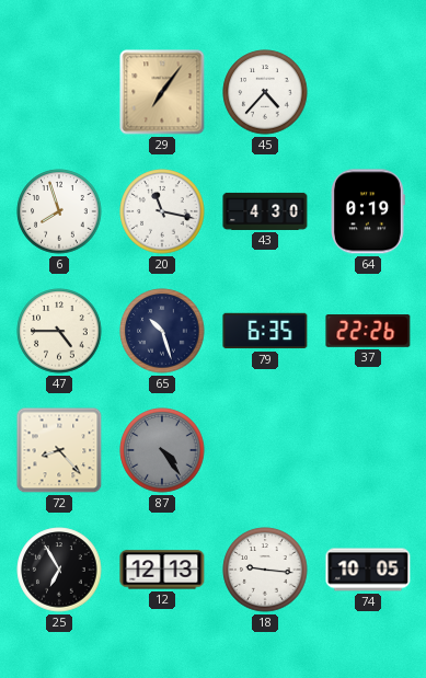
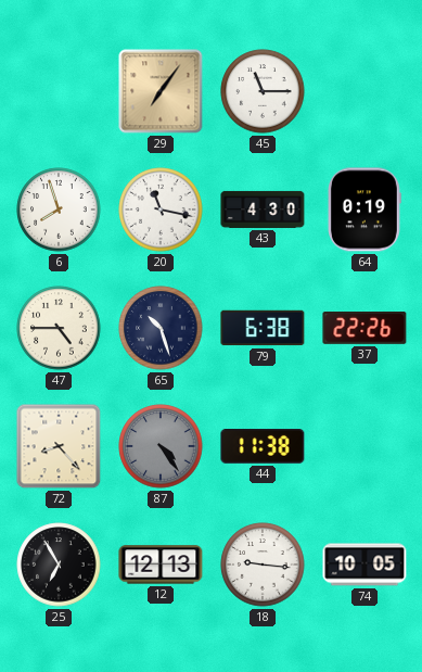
45: 4:37 -> 11:15 (263, 91)
79: 6:35 -> 6:38 (263, 328)
44: none -> 11:38 (263, 447)
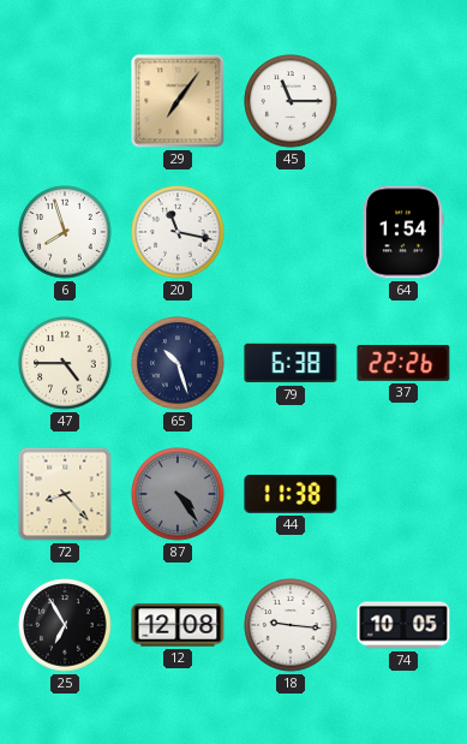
43: 4:30 -> none (263, 210)
64: 0:19 -> 1:54 (403, 232)
12: 12:13 -> 12:08 (178, 625)
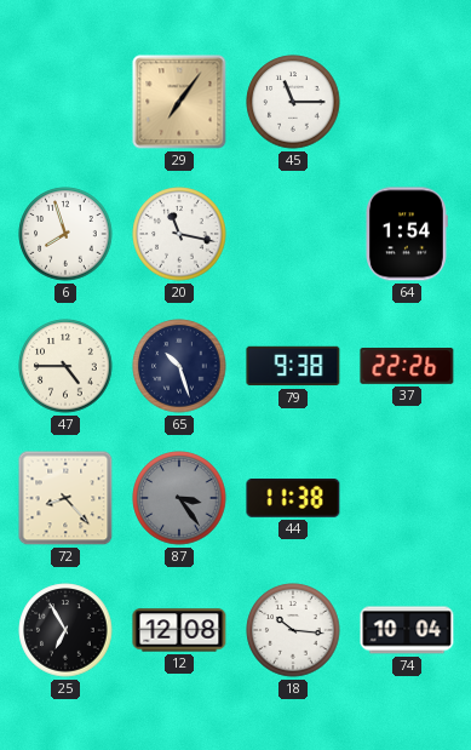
79: 6:38 -> 9:38 (293, 366)
87: 4:24 -> 3:24 (179, 498)
18: 9:16 -> 10:16 (293, 630)
74: 10:05 -> 10:04 (407, 630)
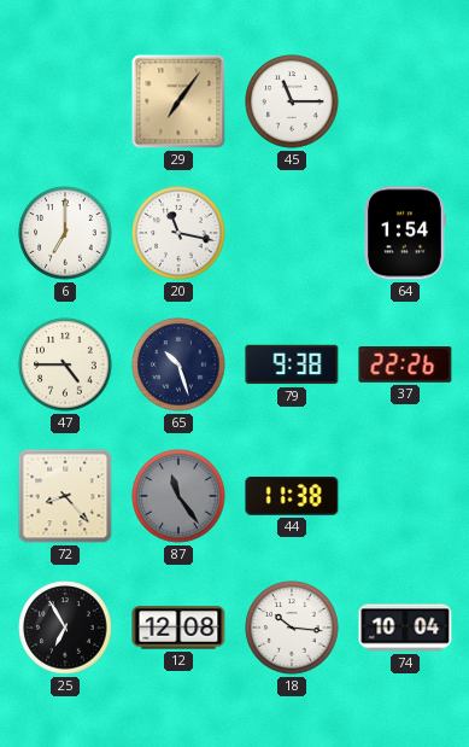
6: 7:57 -> 7:00 (65, 233)
87: 3:24 -> 11:24 (178, 496)
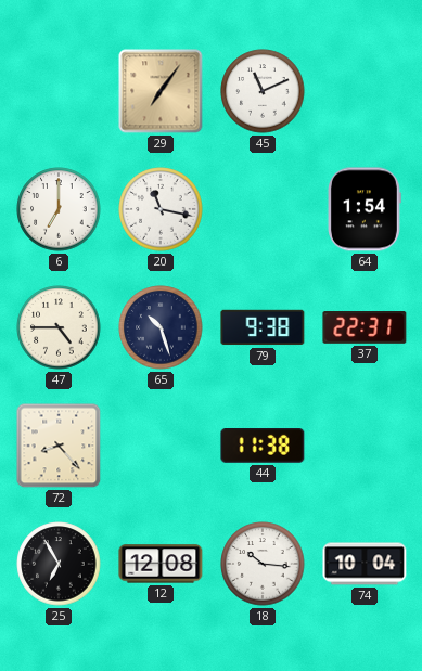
45: 11:15 -> 11:11 (263, 91)
37: 22:26 -> 22:31 (365, 328)
87: 11:24 -> none (178, 496)
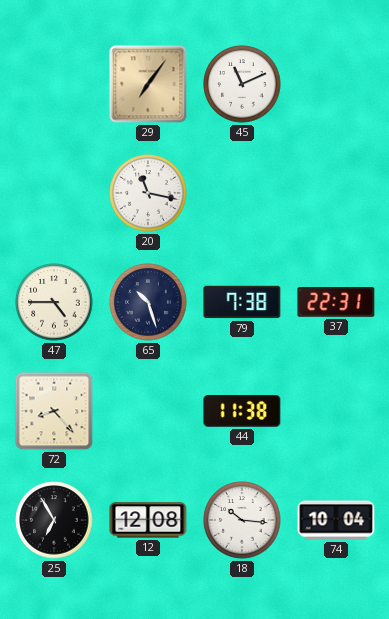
6: 7:00 -> none (59, 209)
64: 1:54 -> none (365, 209)
79: 9:38 -> 7:38 (242, 302)
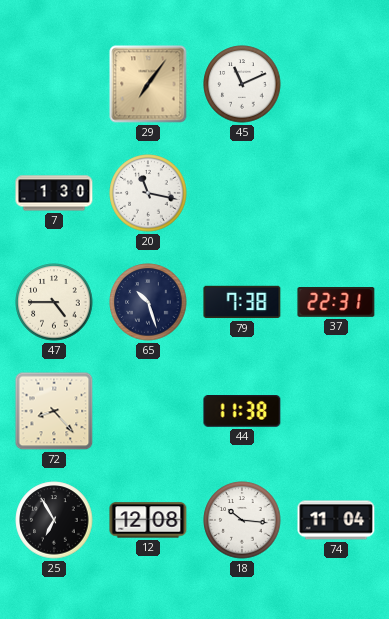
7: none -> 1:30 (54, 193)
74: 10:04 -> 11:04 (336, 520)
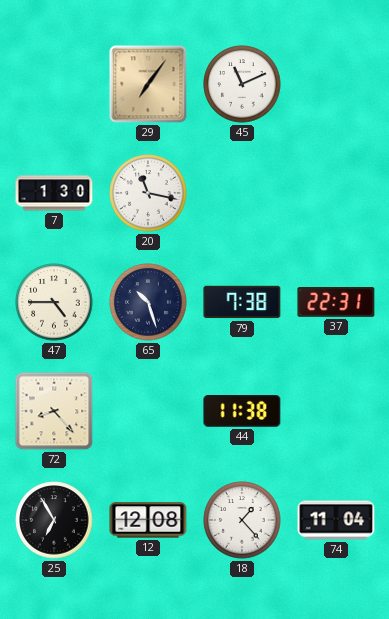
18: 10:16 -> 1:23 (242, 520)
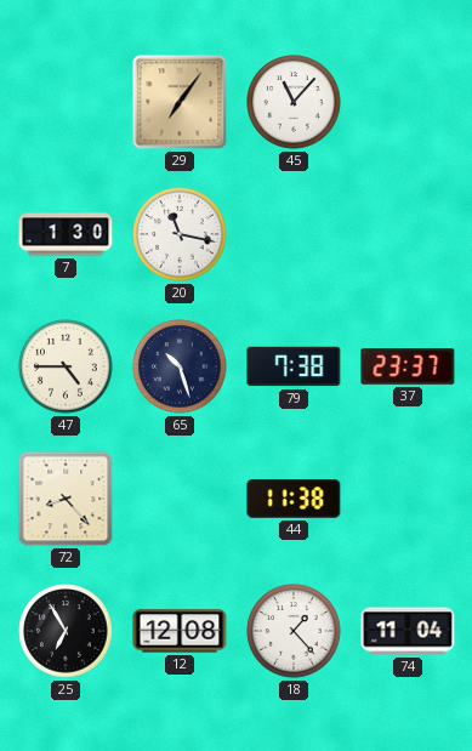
45: 11:11 -> 11:07 (294, 102)
37: 22:31 -> 23:37 (408, 368)
